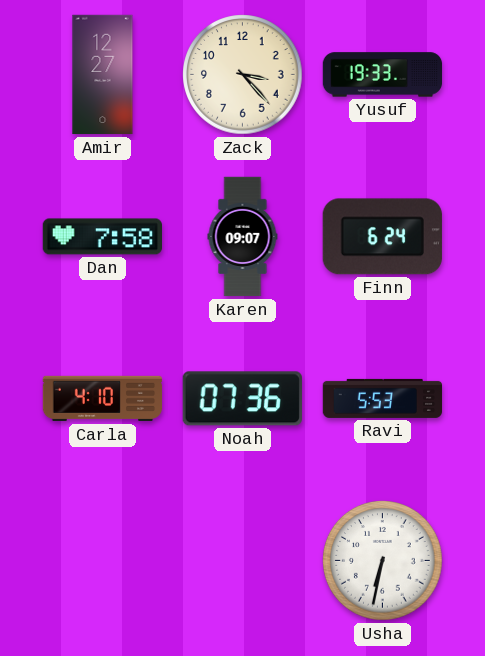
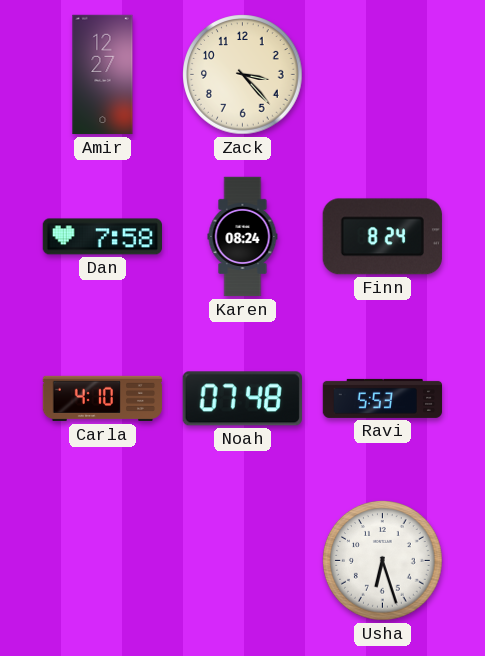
Yusuf: 19:33 -> none (383, 75)
Karen: 09:07 -> 08:24 (243, 237)
Finn: 6:24 -> 8:24 (382, 237)
Noah: 07:36 -> 07:48 (242, 399)
Usha: 6:32 -> 6:27 (383, 561)
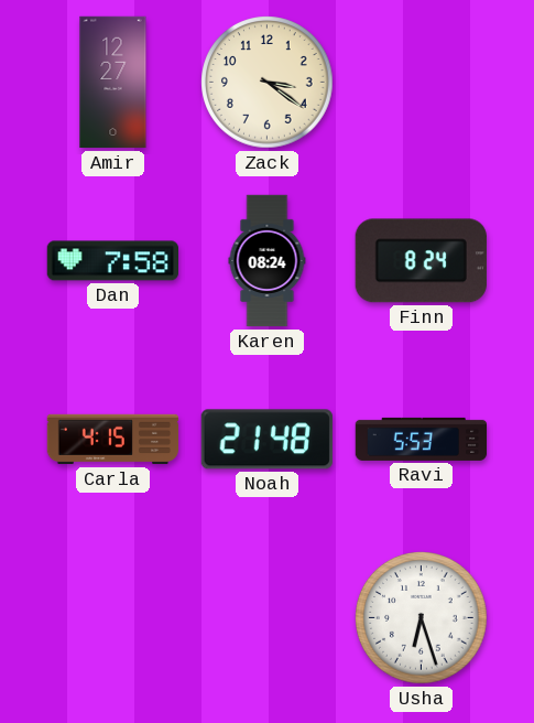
Zack: 3:23 -> 3:21 (268, 83)
Carla: 4:10 -> 4:15 (113, 440)
Noah: 07:48 -> 21:48 (266, 440)
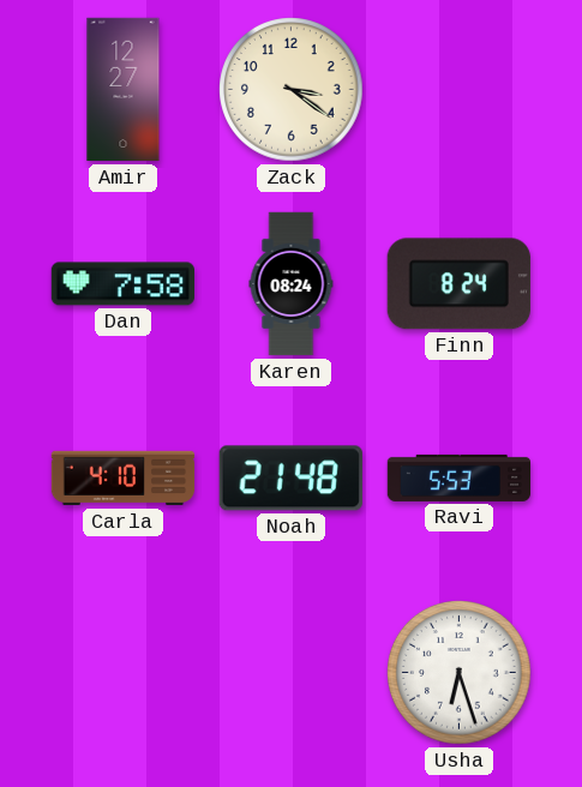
Carla: 4:15 -> 4:10 (124, 479)
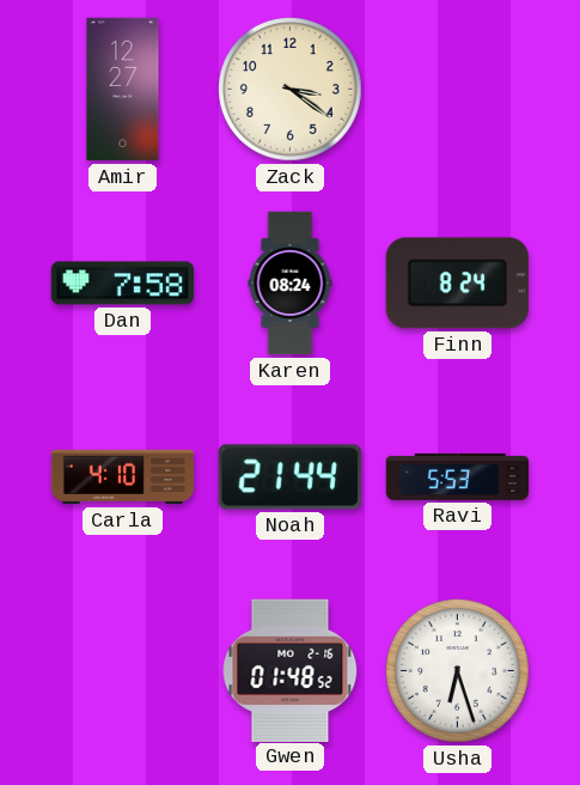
Noah: 21:48 -> 21:44 (289, 477)
Gwen: none -> 01:48 (291, 670)
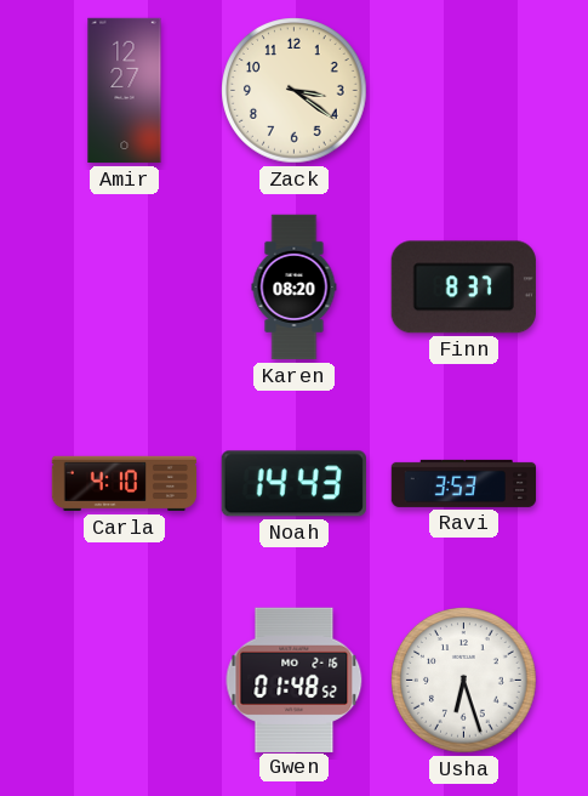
Dan: 7:58 -> none (122, 284)
Karen: 08:24 -> 08:20 (295, 288)
Finn: 8:24 -> 8:37 (463, 288)
Noah: 21:44 -> 14:43 (293, 484)
Ravi: 5:53 -> 3:53 (464, 483)
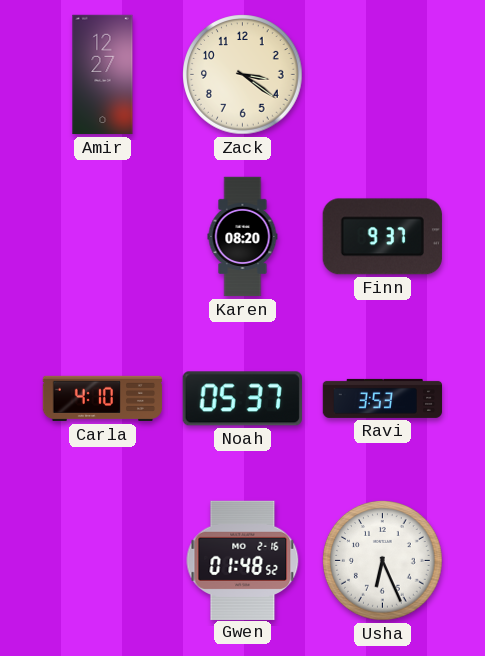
Finn: 8:37 -> 9:37 (382, 237)
Noah: 14:43 -> 05:37 (242, 399)
Usha: 6:27 -> 6:26 (383, 561)
